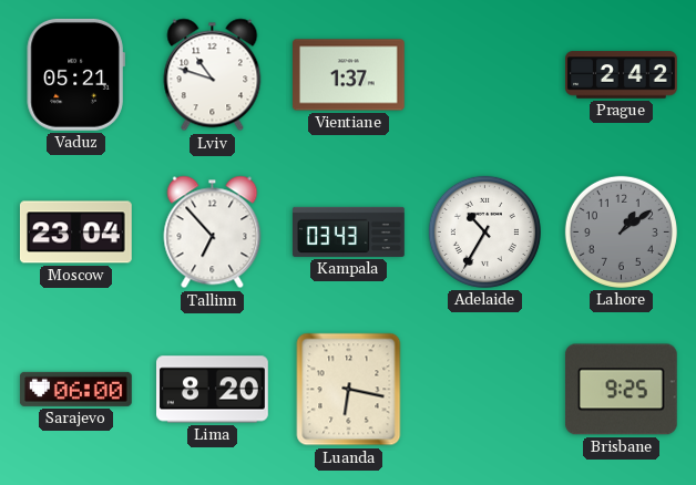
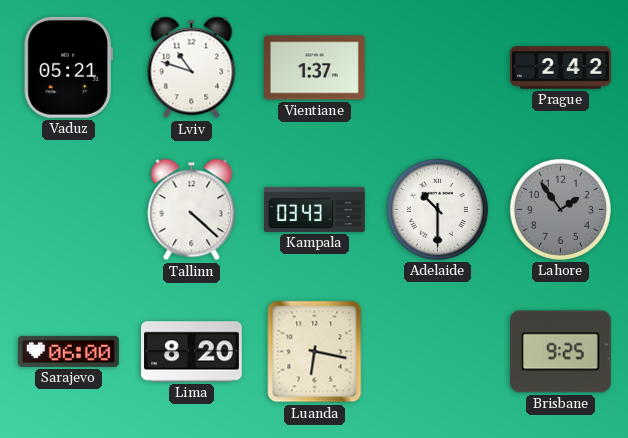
Moscow: 23:04 -> none (75, 233)
Tallinn: 6:53 -> 4:22 (192, 210)
Adelaide: 10:35 -> 10:30 (437, 209)
Lahore: 1:09 -> 1:54 (560, 209)
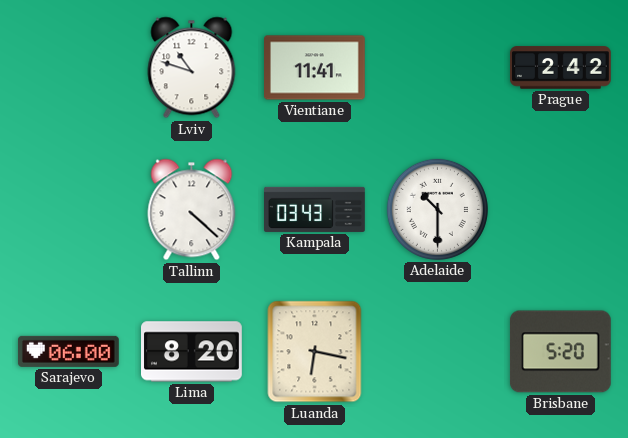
Vaduz: 05:21 -> none (68, 67)
Vientiane: 1:37 -> 11:41 (315, 68)
Lahore: 1:54 -> none (560, 209)
Brisbane: 9:25 -> 5:20 (560, 352)
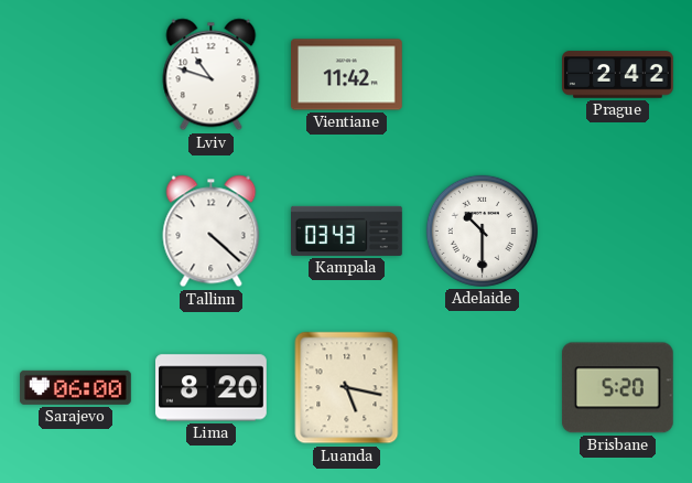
Vientiane: 11:41 -> 11:42 (347, 75)
Luanda: 6:17 -> 5:17 (347, 388)
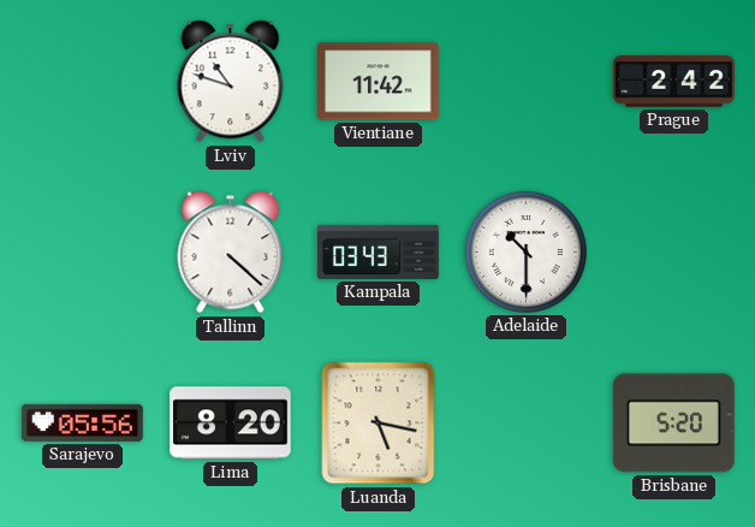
Sarajevo: 06:00 -> 05:56 (82, 422)
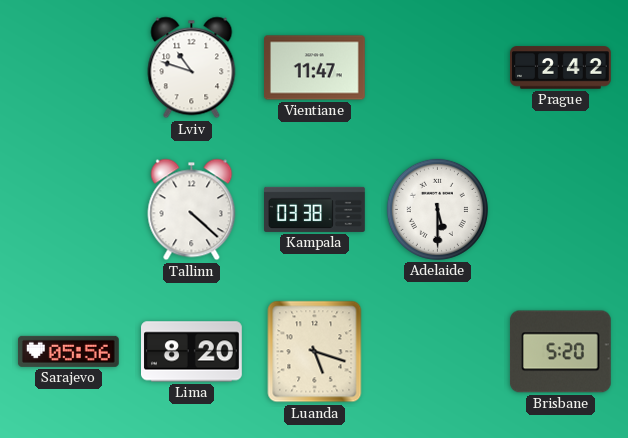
Vientiane: 11:42 -> 11:47 (315, 68)
Kampala: 03:43 -> 03:38 (315, 209)
Adelaide: 10:30 -> 5:30 (437, 209)
Luanda: 5:17 -> 5:18 (315, 352)
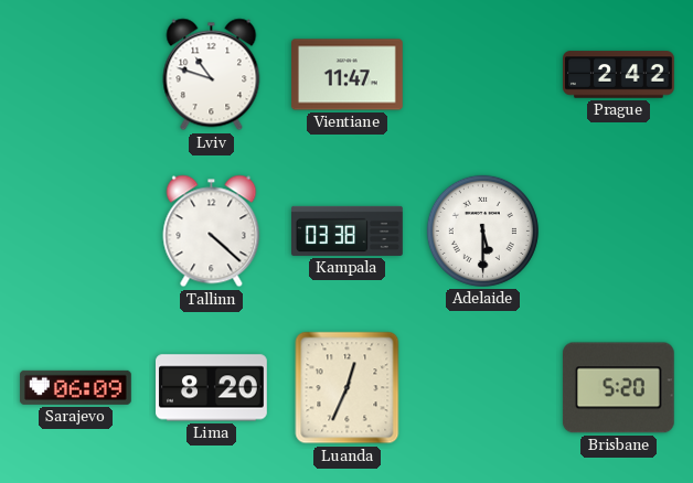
Sarajevo: 05:56 -> 06:09 (75, 387)
Luanda: 5:18 -> 12:34 (348, 388)
